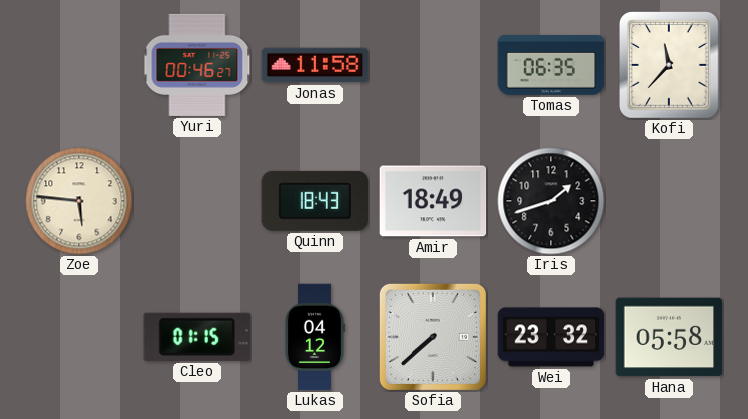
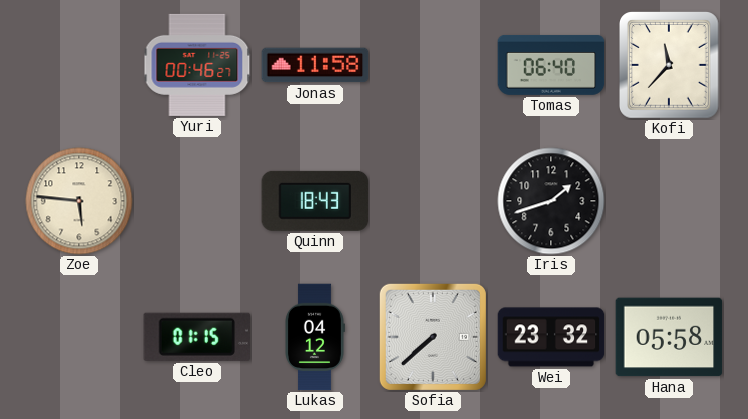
Tomas: 06:35 -> 06:40 (551, 65)
Amir: 18:49 -> none (433, 201)
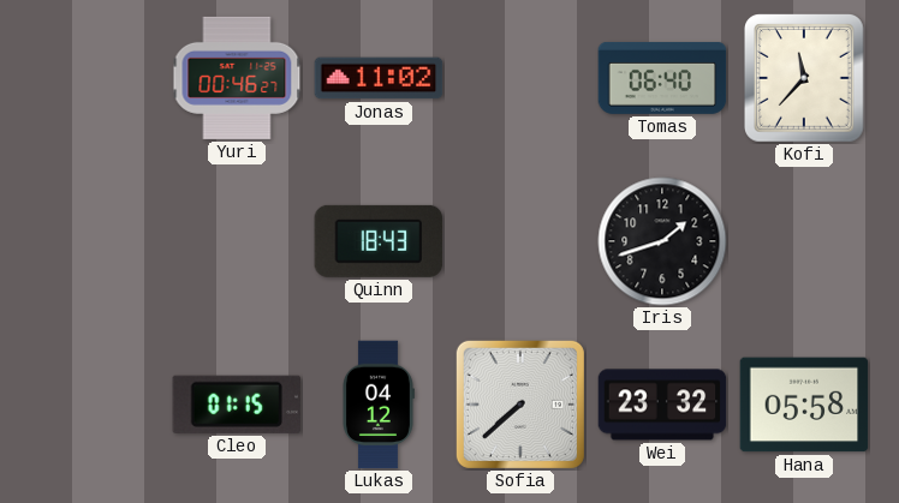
Jonas: 11:58 -> 11:02 (379, 78)
Zoe: 5:46 -> none (79, 201)
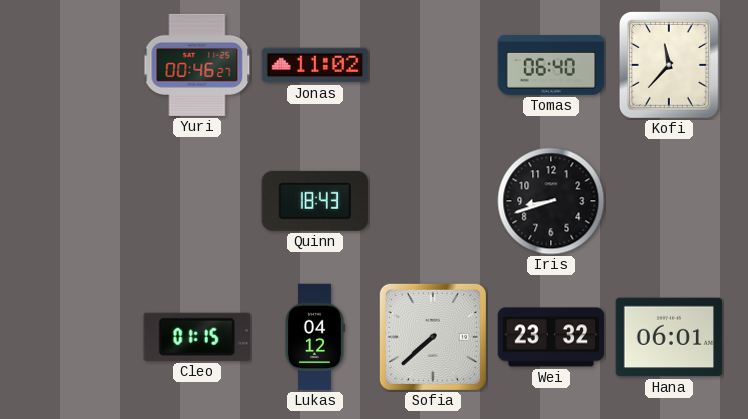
Iris: 1:42 -> 8:42 (551, 201)
Hana: 05:58 -> 06:01 (669, 337)
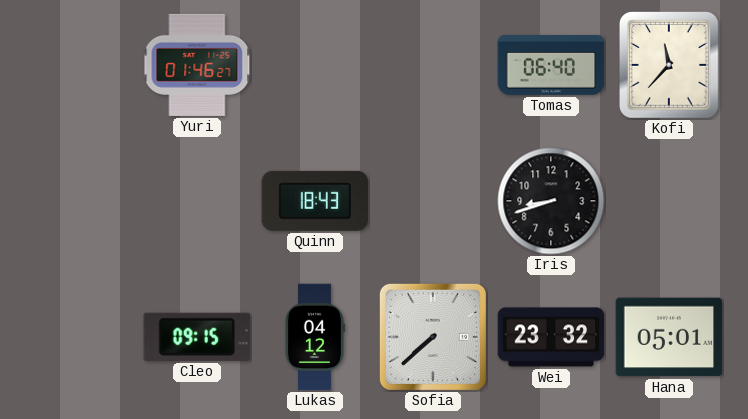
Yuri: 00:46 -> 01:46 (197, 65)
Jonas: 11:02 -> none (315, 65)
Cleo: 01:15 -> 09:15 (196, 337)
Hana: 06:01 -> 05:01 (669, 337)
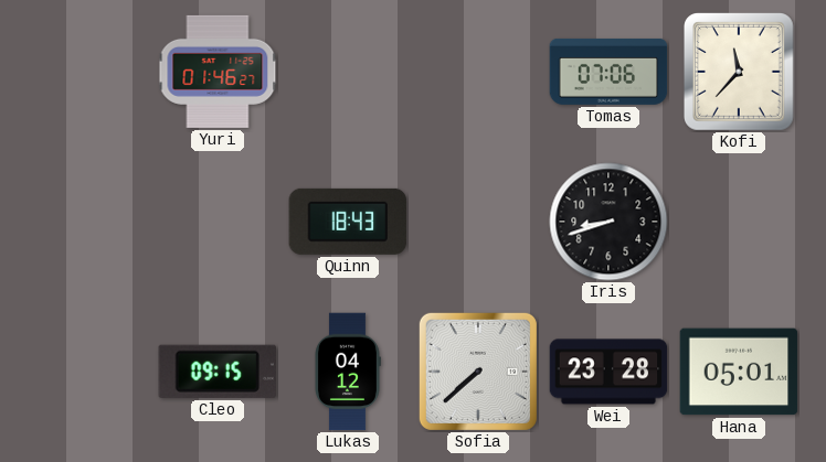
Tomas: 06:40 -> 07:06 (608, 72)
Wei: 23:32 -> 23:28 (608, 372)
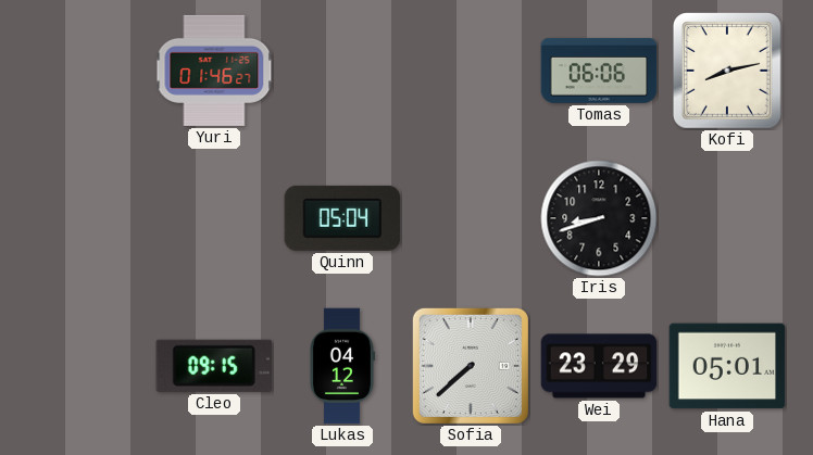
Tomas: 07:06 -> 06:06 (599, 71)
Kofi: 11:37 -> 8:13 (728, 72)
Quinn: 18:43 -> 05:04 (342, 218)
Wei: 23:28 -> 23:29 (599, 366)
